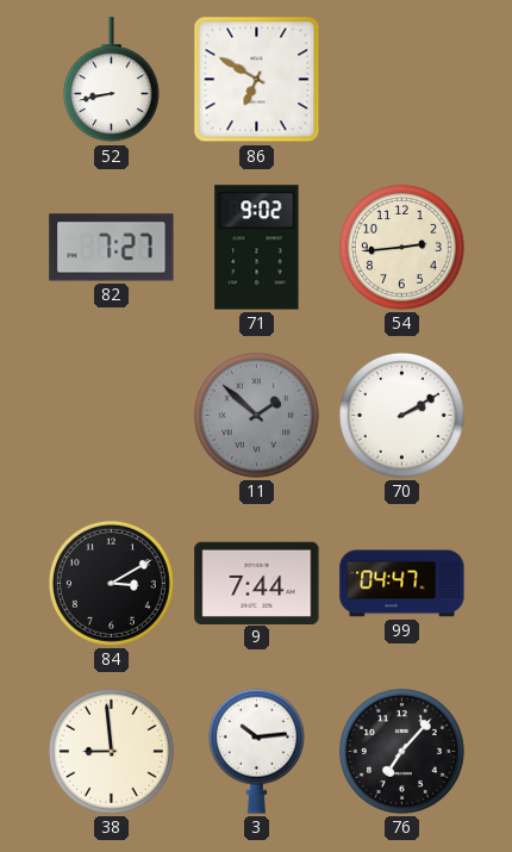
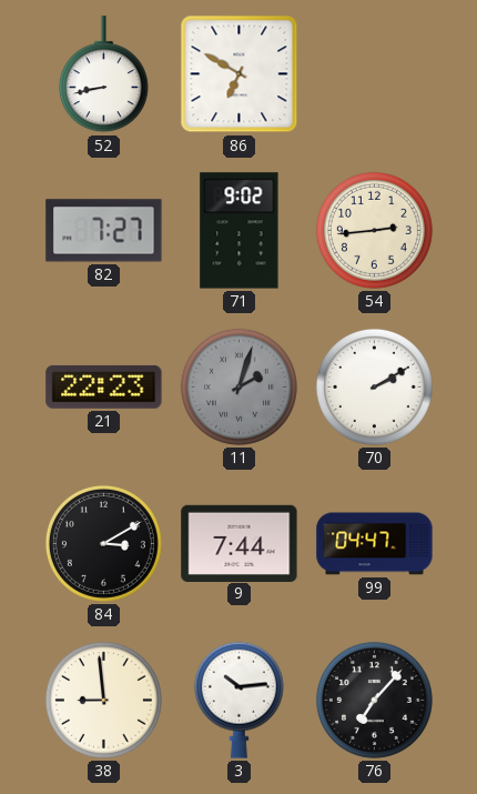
21: none -> 22:23 (104, 386)
11: 1:52 -> 2:03 (238, 386)
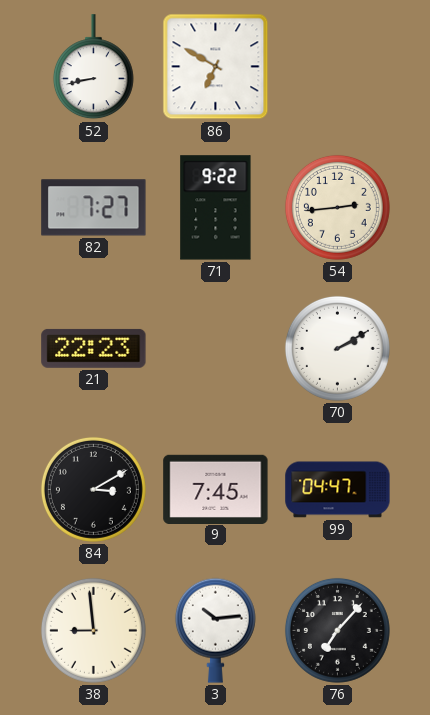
71: 9:02 -> 9:22 (216, 208)
11: 2:03 -> none (238, 386)
9: 7:44 -> 7:45 (216, 489)
